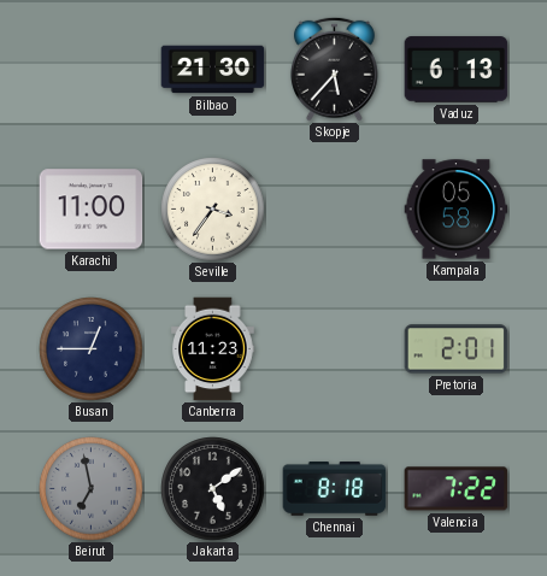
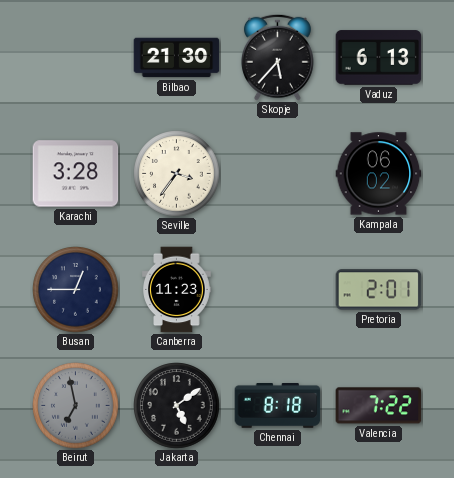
Karachi: 11:00 -> 3:28 (76, 174)
Kampala: 05:58 -> 06:02 (379, 174)
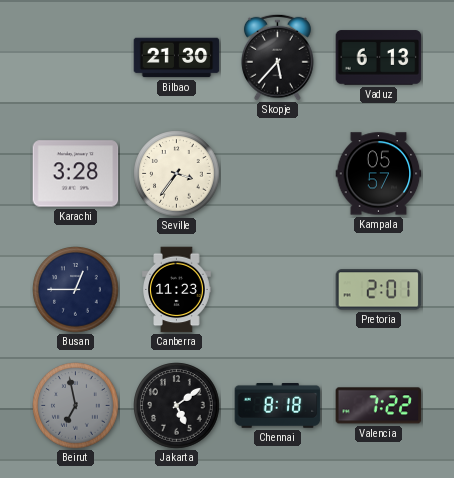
Kampala: 06:02 -> 05:57 (379, 174)
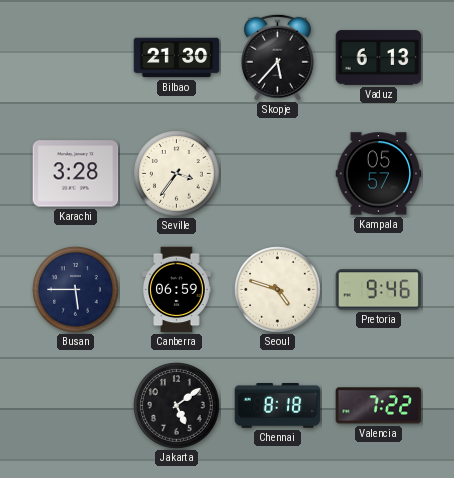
Busan: 12:45 -> 5:45 (76, 290)
Canberra: 11:23 -> 06:59 (177, 290)
Seoul: none -> 4:48 (278, 290)
Pretoria: 2:01 -> 9:46 (379, 290)
Beirut: 6:58 -> none (76, 406)
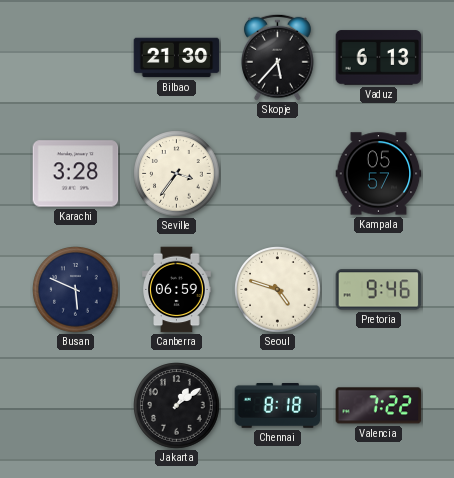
Busan: 5:45 -> 5:49 (76, 290)
Jakarta: 5:09 -> 1:09 (177, 406)
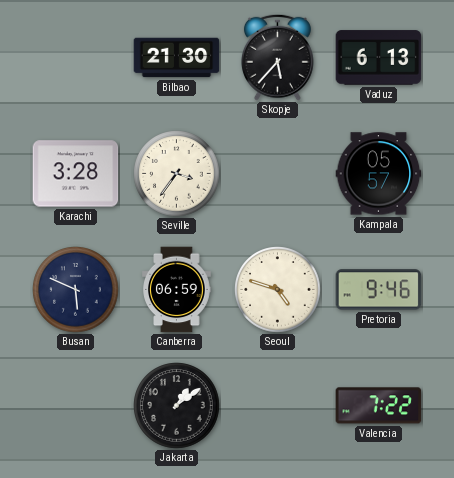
Chennai: 8:18 -> none (278, 406)
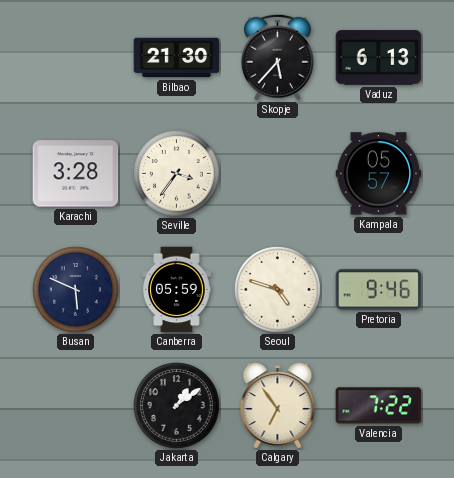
Canberra: 06:59 -> 05:59 (177, 290)
Calgary: none -> 6:54 (278, 406)
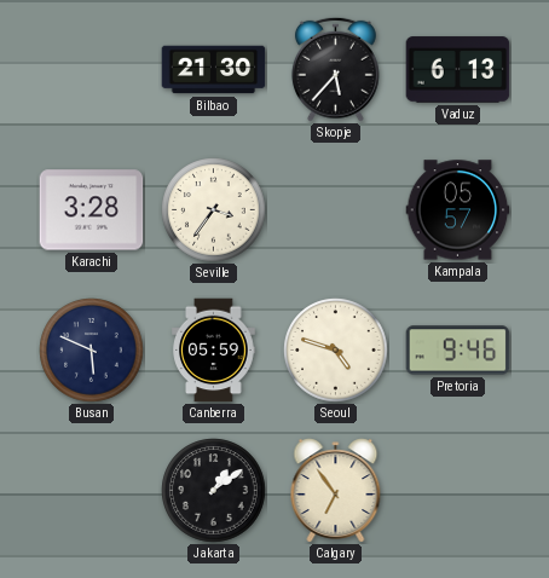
Valencia: 7:22 -> none (379, 406)
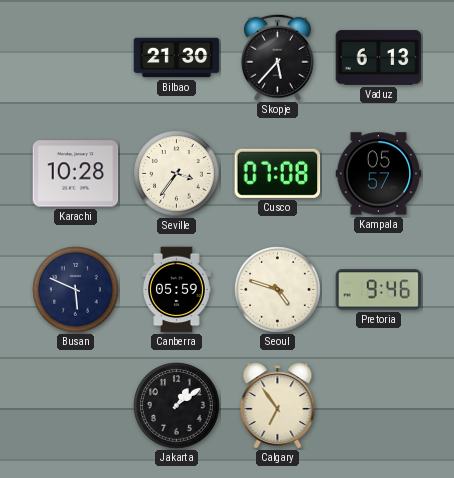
Karachi: 3:28 -> 10:28 (76, 174)
Cusco: none -> 07:08 (278, 173)
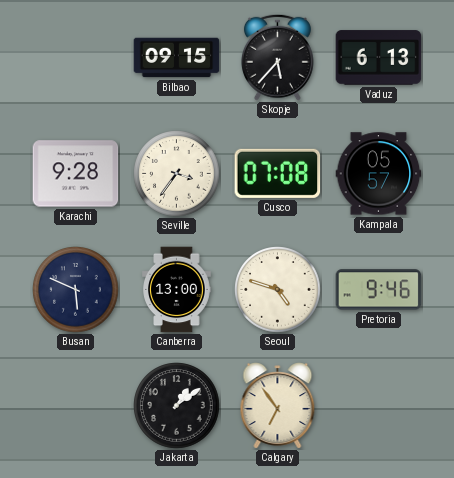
Bilbao: 21:30 -> 09:15 (177, 58)
Karachi: 10:28 -> 9:28 (76, 174)
Canberra: 05:59 -> 13:00 (177, 290)
